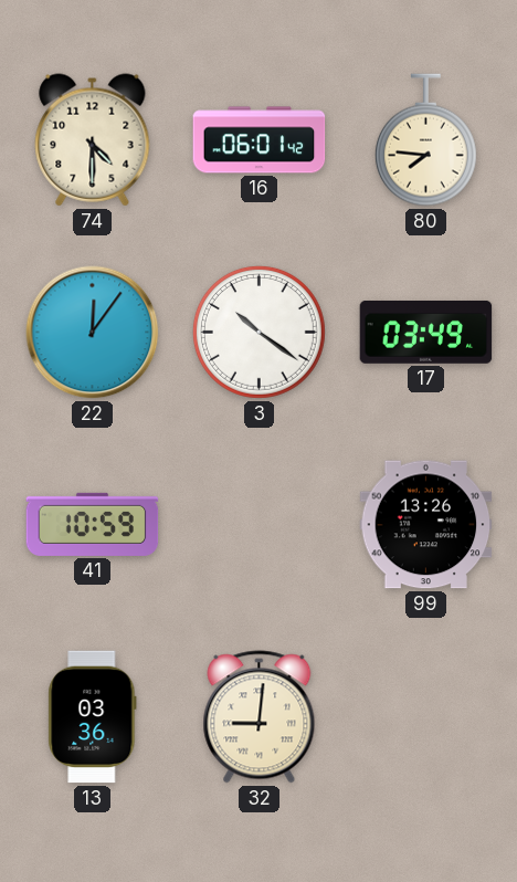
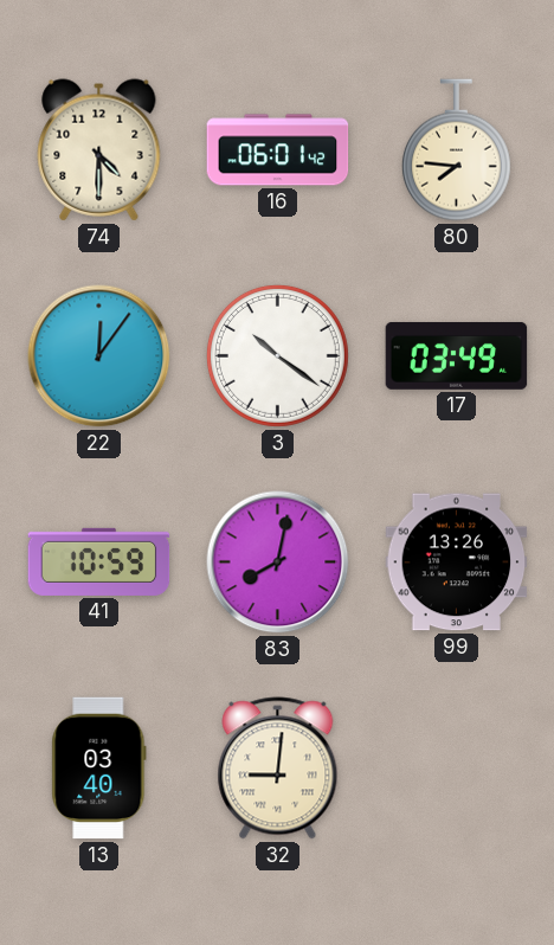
83: none -> 8:02 (278, 562)
13: 03:36 -> 03:40 (99, 769)
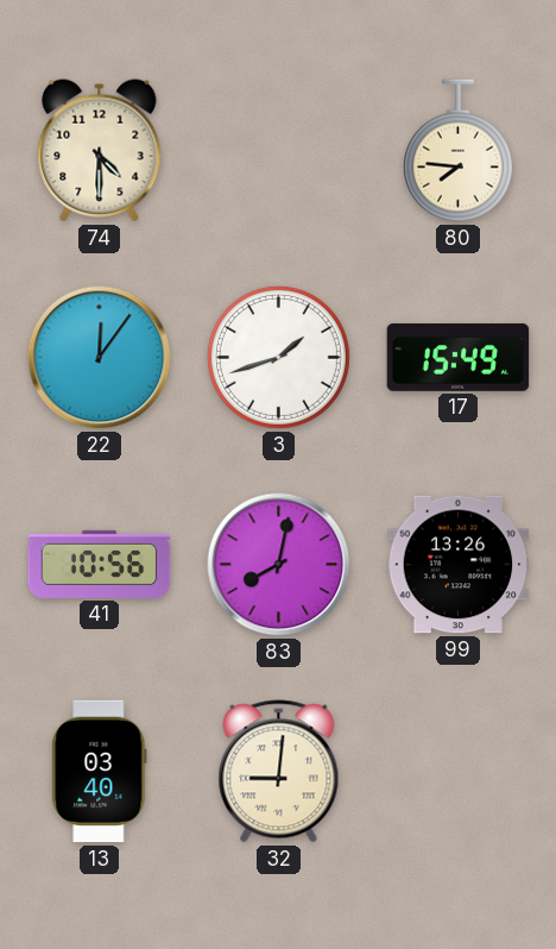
16: 06:01 -> none (278, 150)
3: 10:21 -> 1:42 (278, 357)
17: 03:49 -> 15:49 (459, 357)
41: 10:59 -> 10:56 (100, 564)
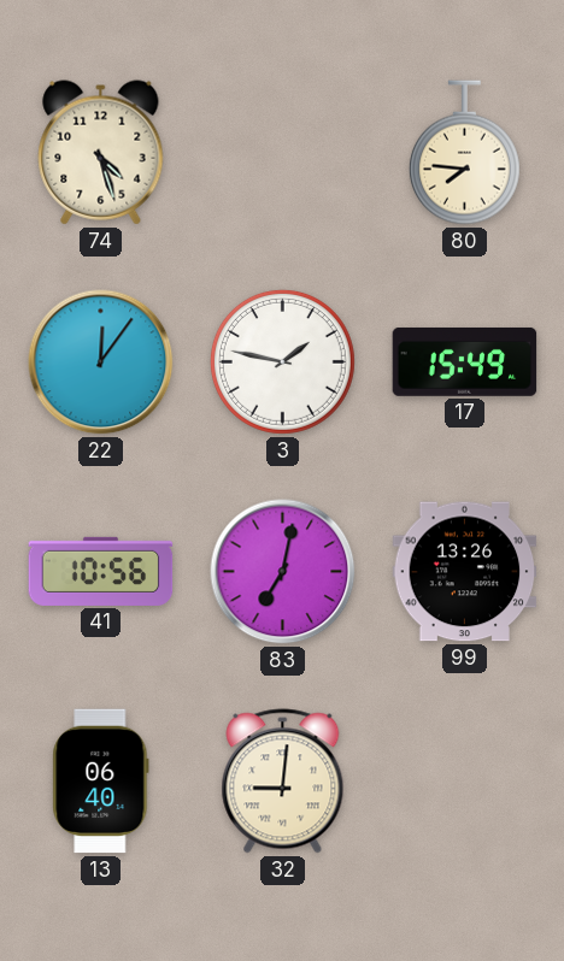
74: 4:30 -> 4:27 (101, 153)
3: 1:42 -> 1:47 (282, 361)
83: 8:02 -> 7:02 (283, 572)
13: 03:40 -> 06:40 (101, 782)
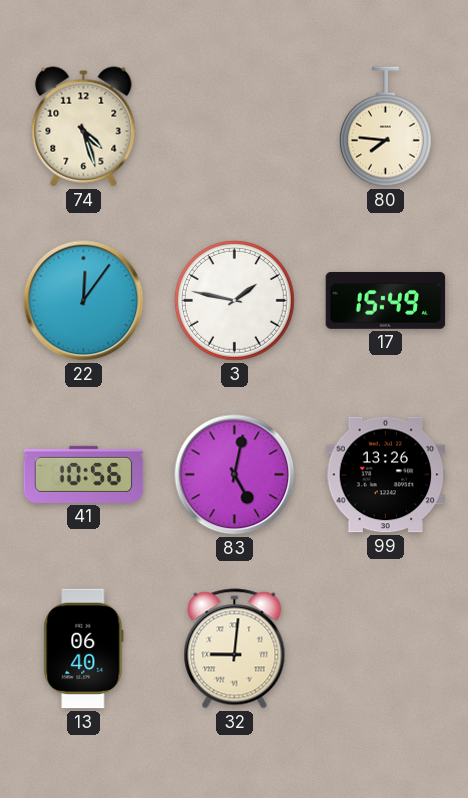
83: 7:02 -> 5:02 (235, 475)
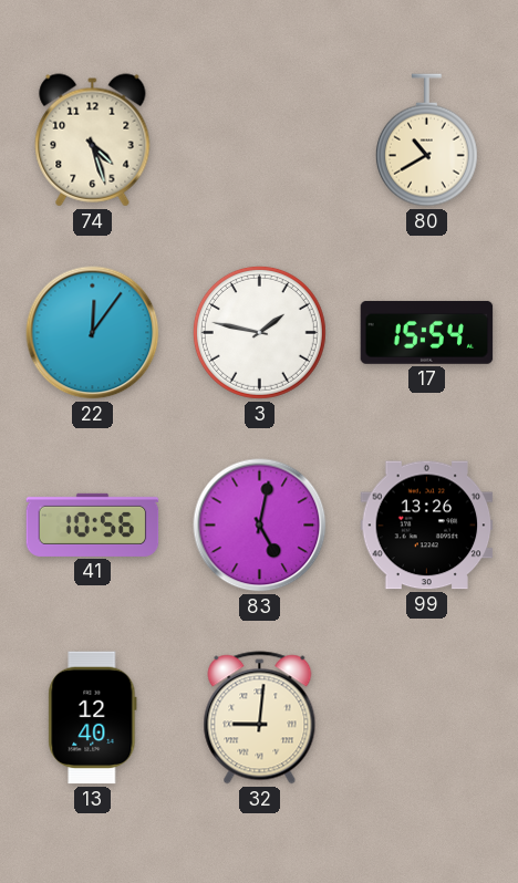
80: 7:46 -> 10:40 (426, 141)
17: 15:49 -> 15:54 (427, 332)
13: 06:40 -> 12:40 (93, 718)
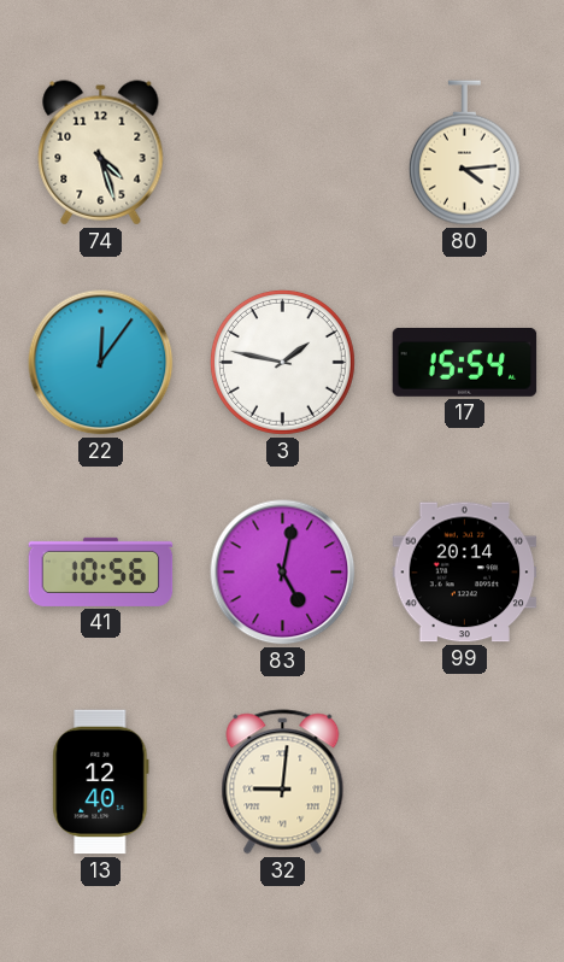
80: 10:40 -> 4:14 (464, 153)
99: 13:26 -> 20:14 (465, 573)
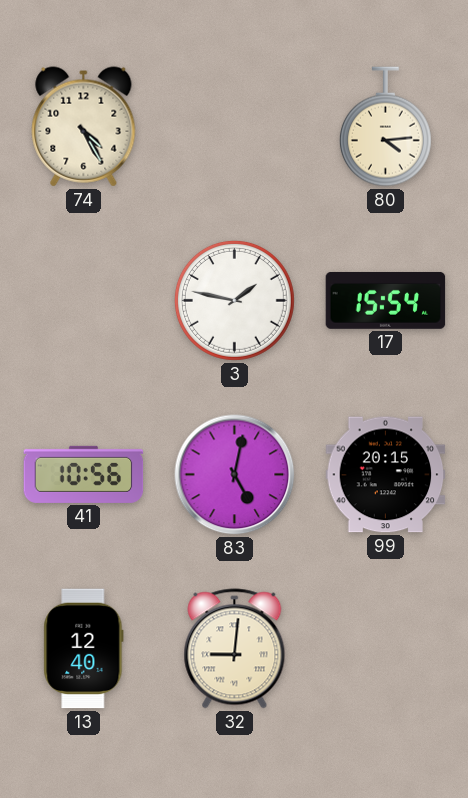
74: 4:27 -> 4:25 (84, 127)
22: 12:06 -> none (101, 363)
99: 20:14 -> 20:15 (386, 475)
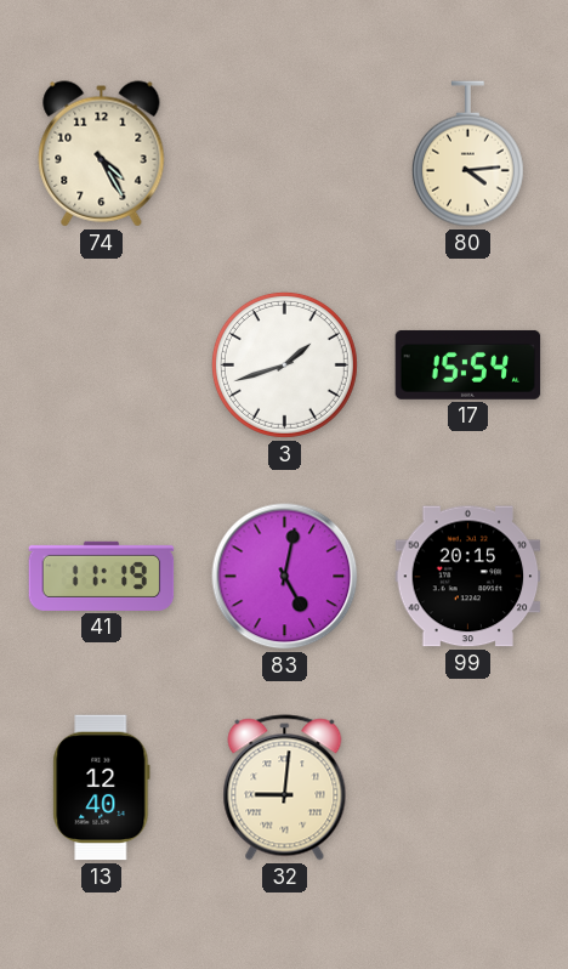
3: 1:47 -> 1:42 (284, 364)
41: 10:56 -> 11:19 (102, 576)
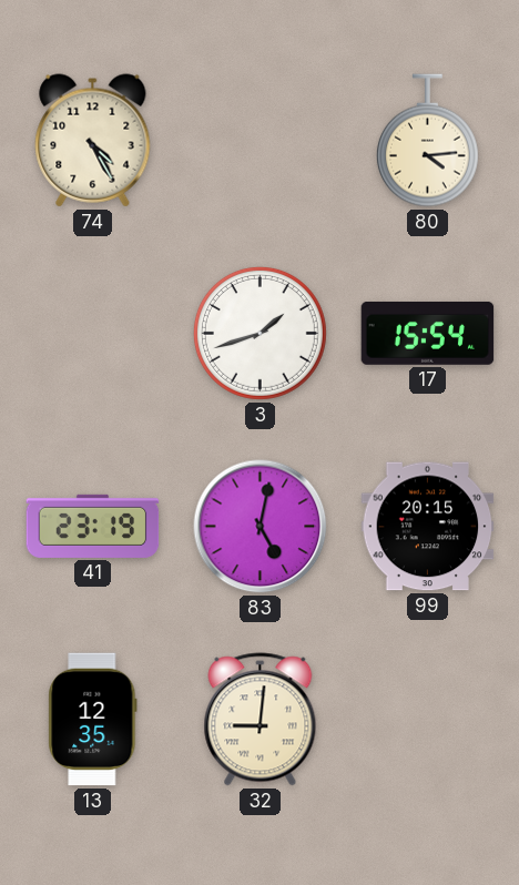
41: 11:19 -> 23:19 (93, 526)
13: 12:40 -> 12:35 (93, 720)
